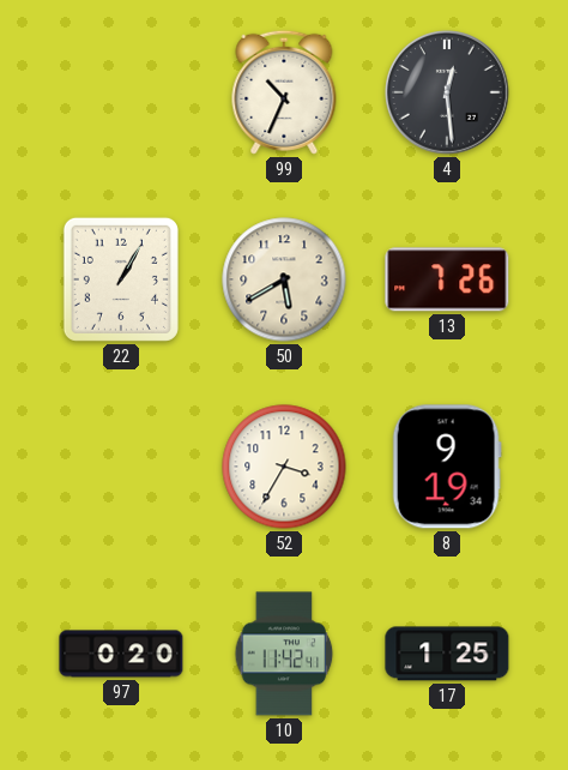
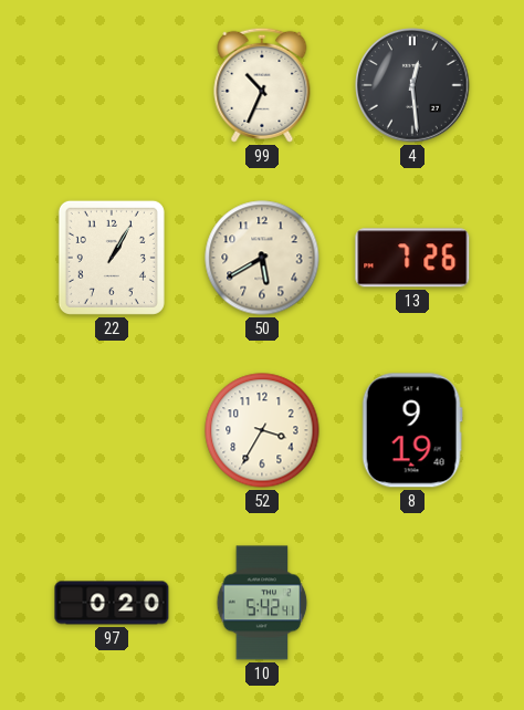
8: 9:19:34 -> 9:19:40 (412, 430)
10: 11:42 -> 5:42 (262, 603)
17: 1:25 -> none (447, 654)
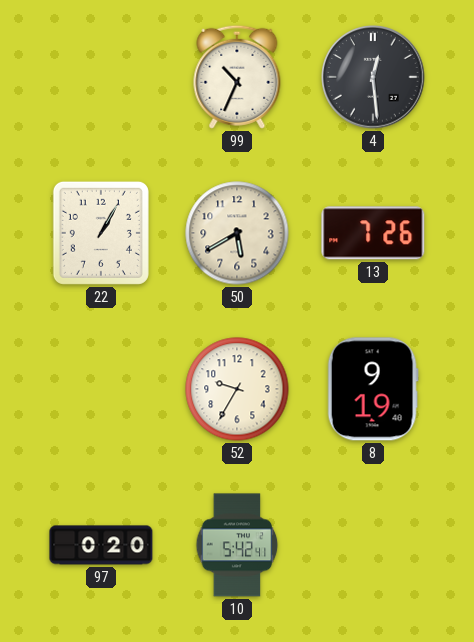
52: 3:35 -> 9:35 (237, 389)
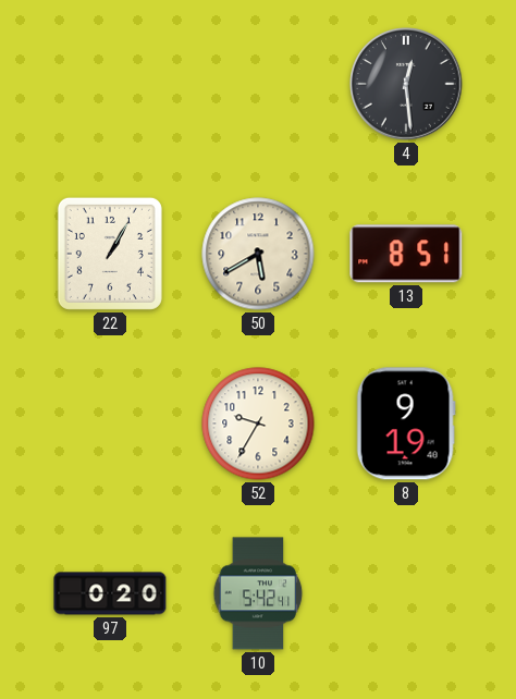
99: 10:34 -> none (237, 77)
13: 7:26 -> 8:51 (406, 254)
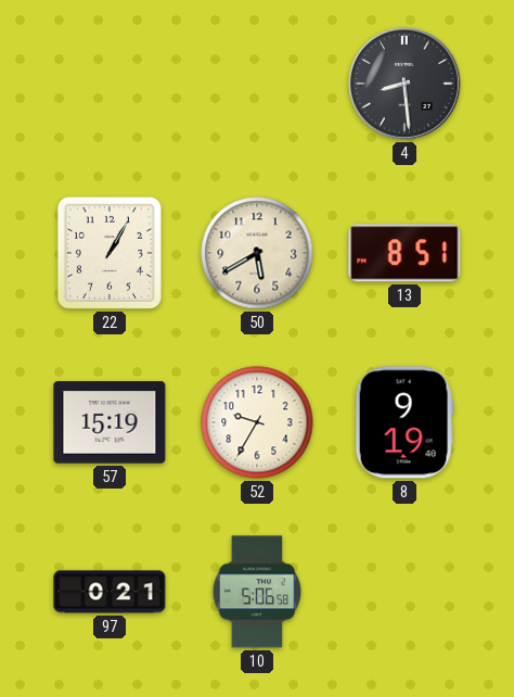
4: 12:29 -> 8:29 (404, 84)
57: none -> 15:19 (110, 422)
97: 0:20 -> 0:21 (110, 592)
10: 5:42 -> 5:06 (257, 592)
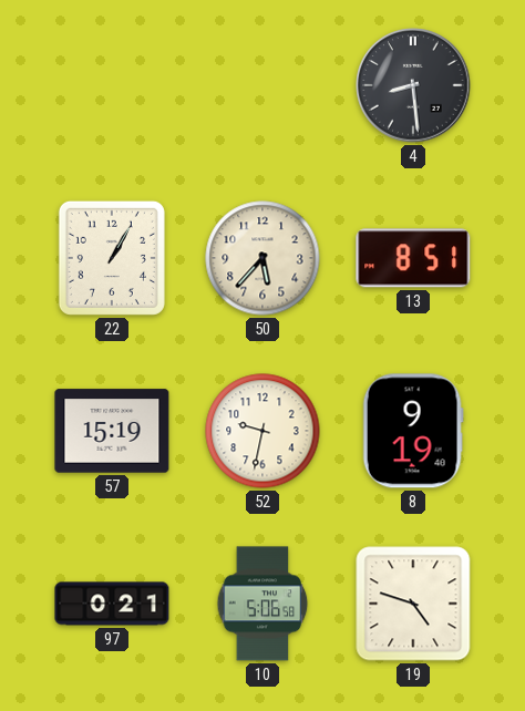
50: 5:40 -> 5:37 (262, 258)
52: 9:35 -> 9:32 (262, 431)
19: none -> 4:48 (413, 604)
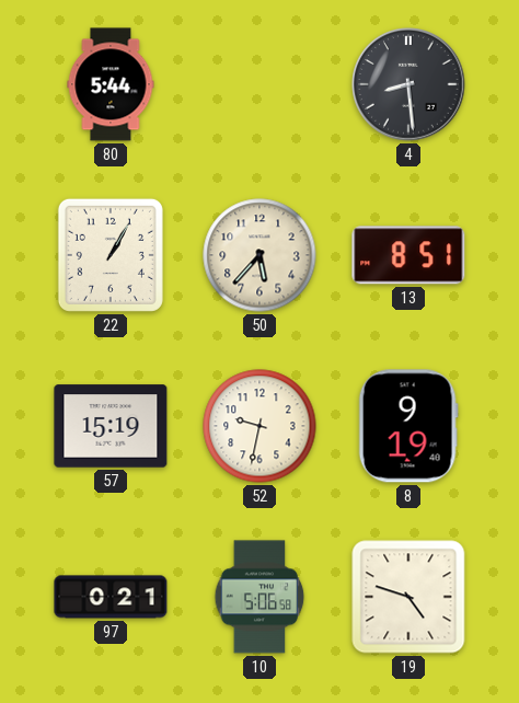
80: none -> 5:44 (111, 84)
